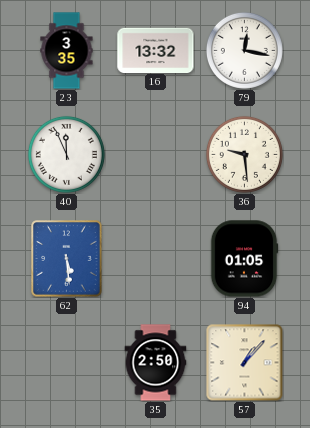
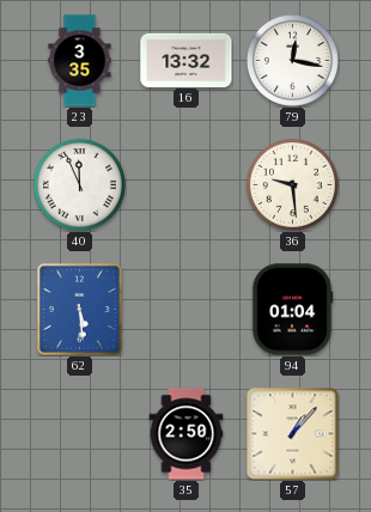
94: 01:05 -> 01:04 (292, 310)
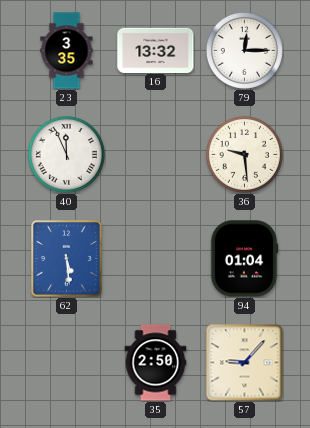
79: 12:17 -> 12:15 (244, 50)
57: 1:07 -> 9:07 (245, 363)
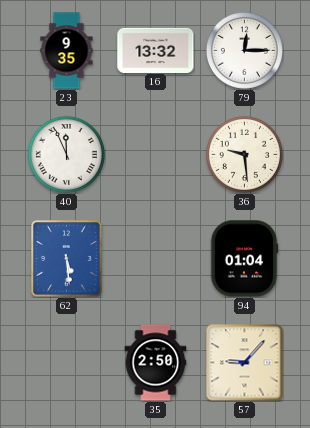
23: 3:35 -> 9:35 (67, 51)
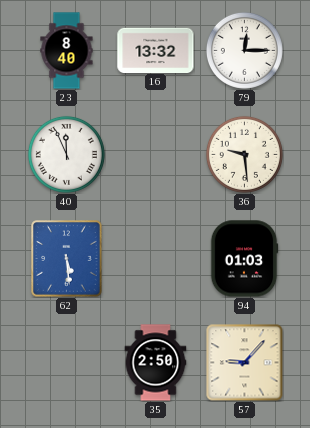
23: 9:35 -> 8:40 (67, 51)
94: 01:04 -> 01:03 (244, 259)
